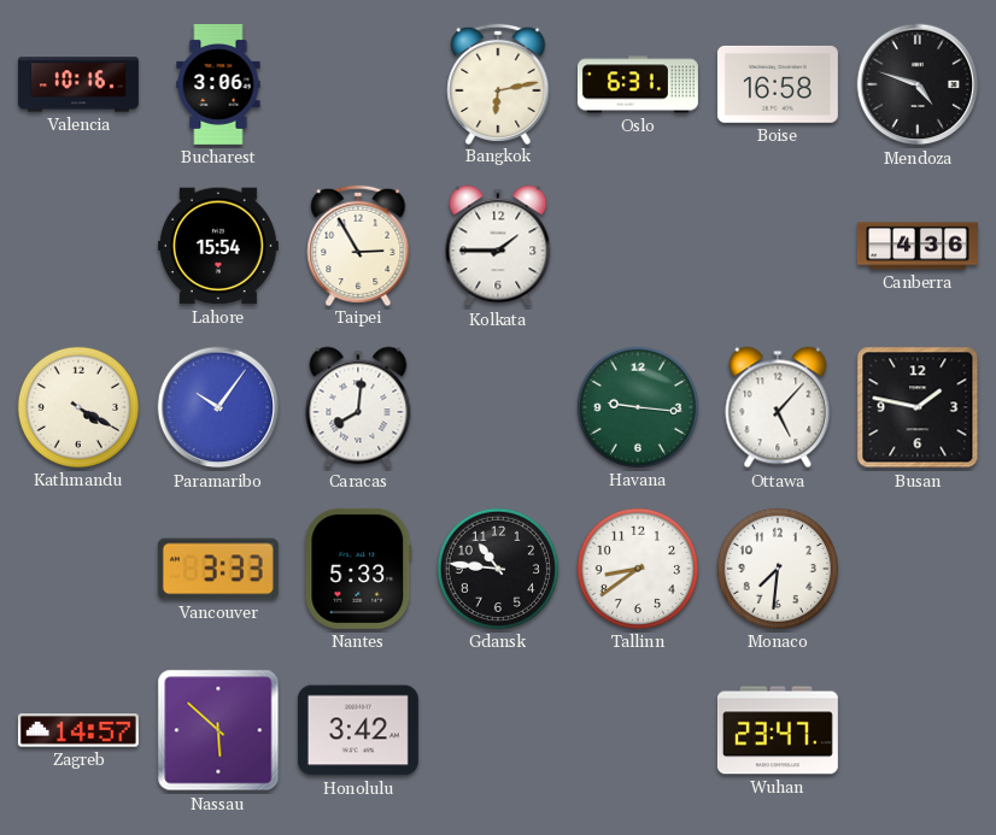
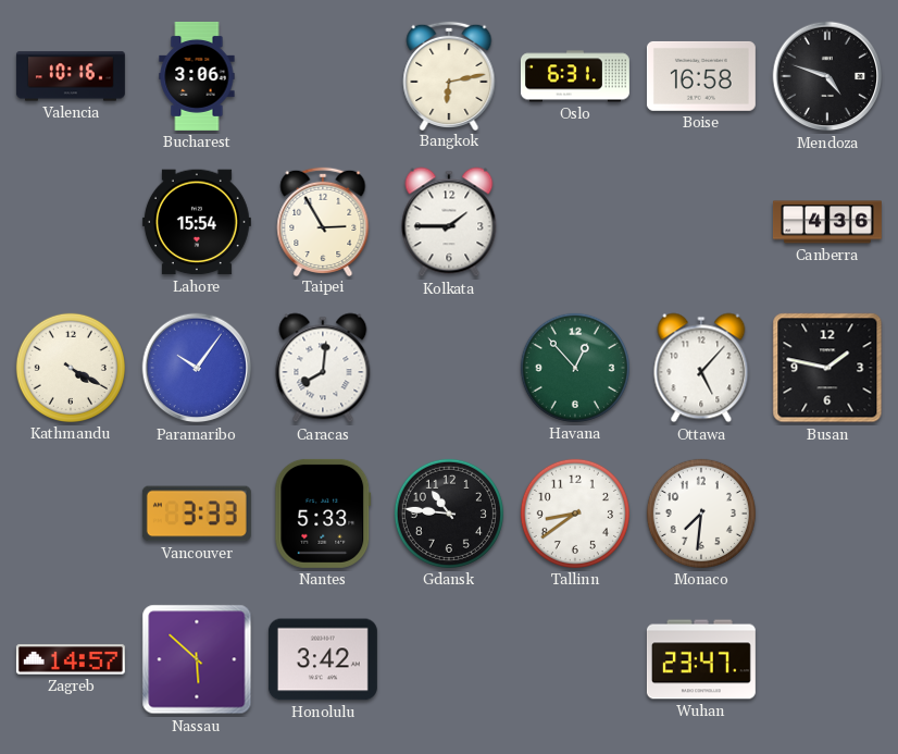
Havana: 9:16 -> 12:53 (575, 368)
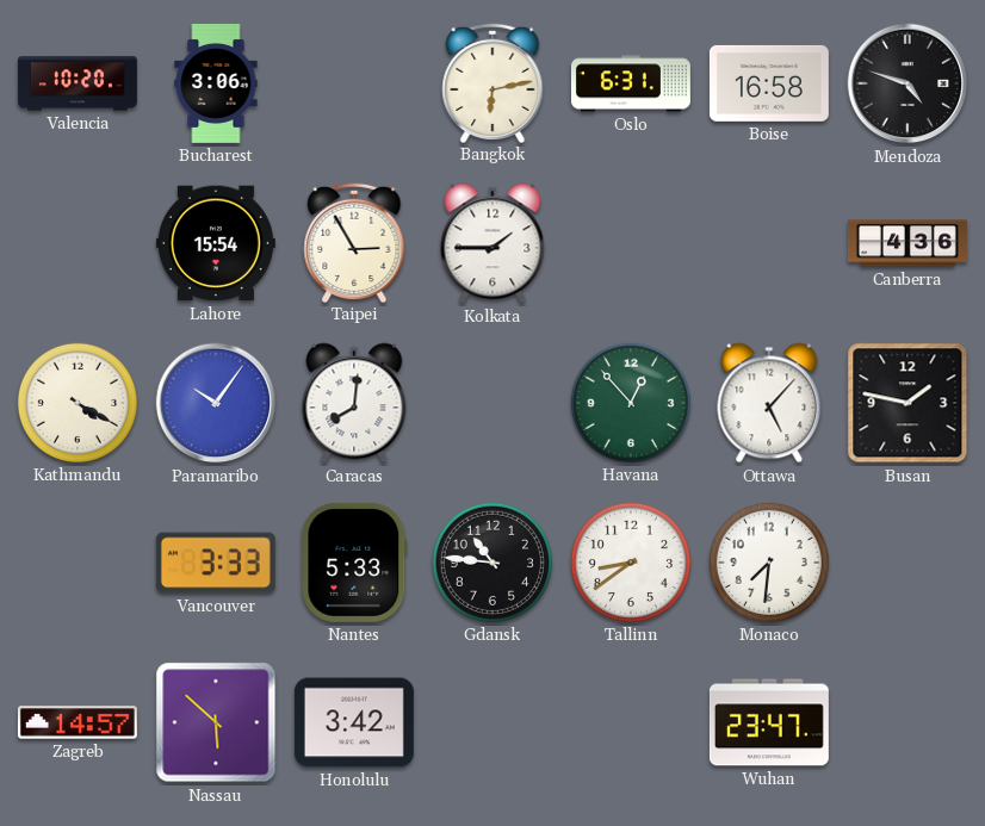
Valencia: 10:16 -> 10:20 (78, 83)
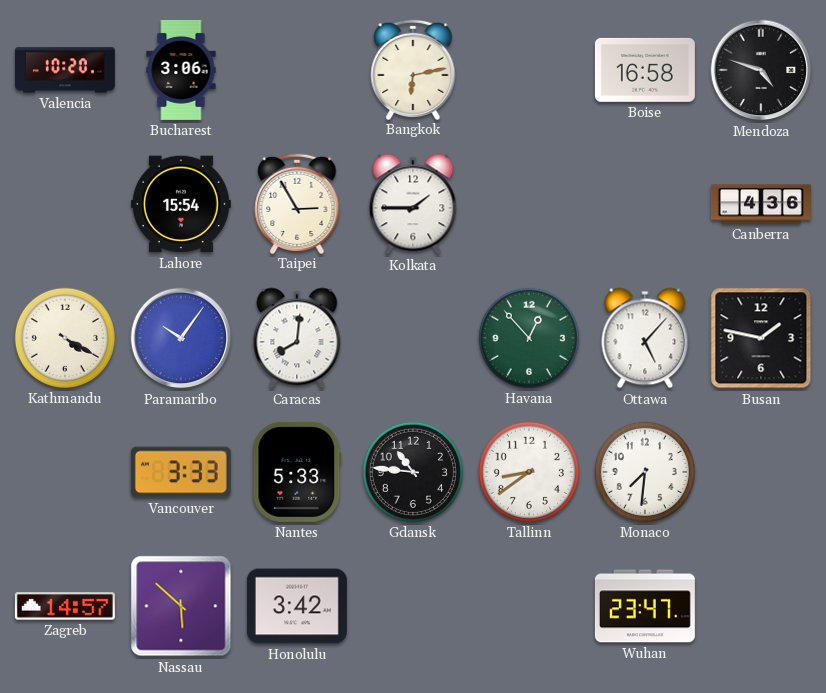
Oslo: 6:31 -> none (631, 83)
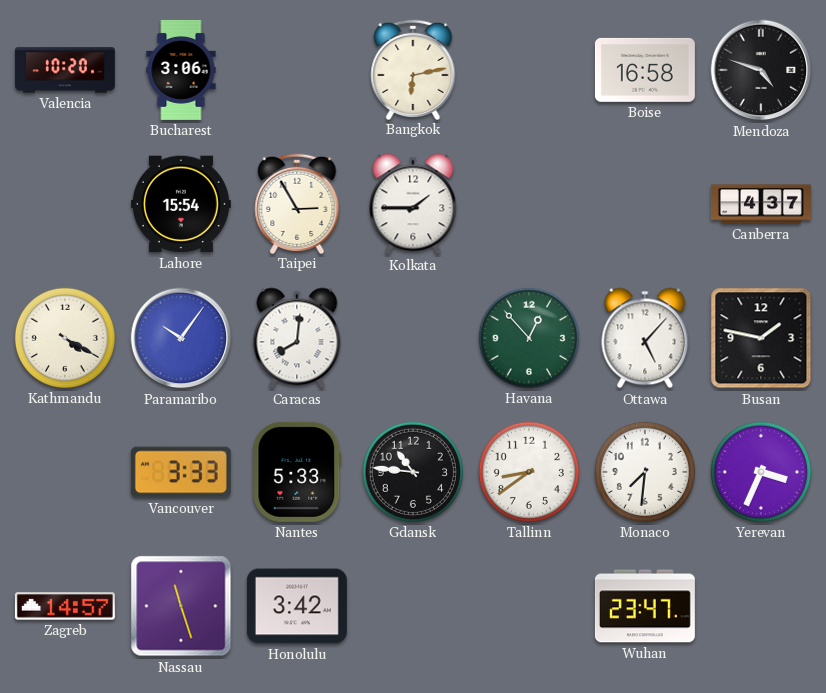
Canberra: 4:36 -> 4:37 (761, 204)
Yerevan: none -> 3:34 (761, 472)
Nassau: 5:52 -> 11:27 (181, 606)
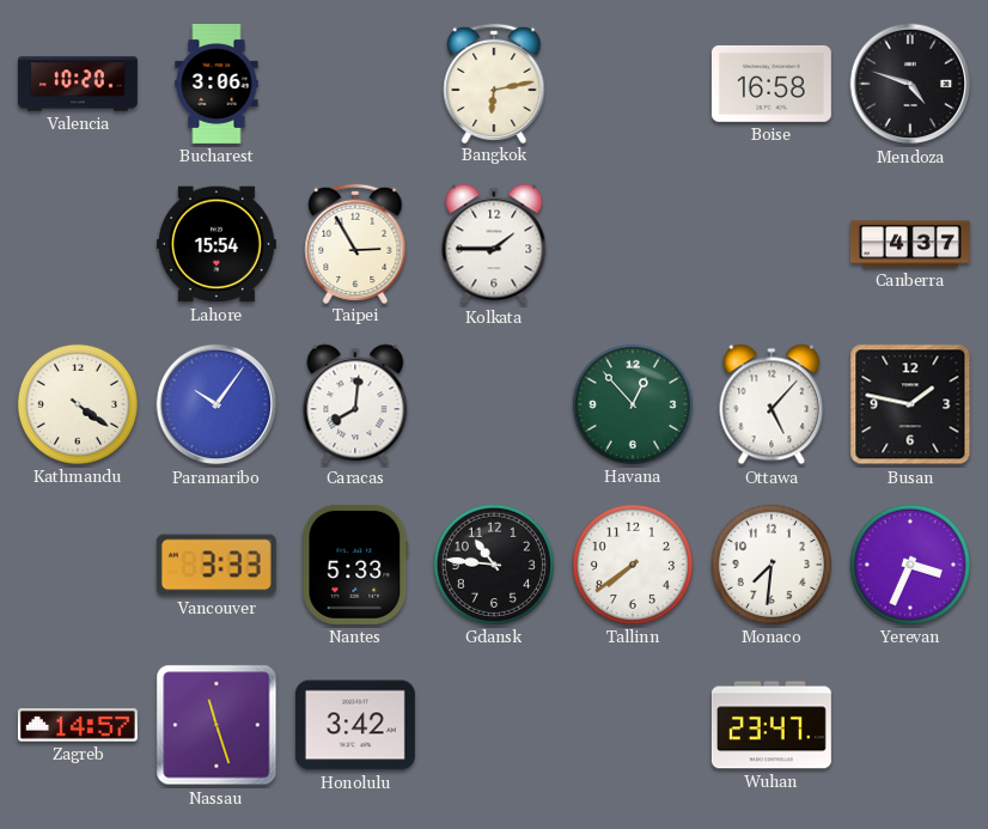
Kathmandu: 4:20 -> 4:21 (78, 404)
Tallinn: 8:39 -> 7:39 (633, 565)
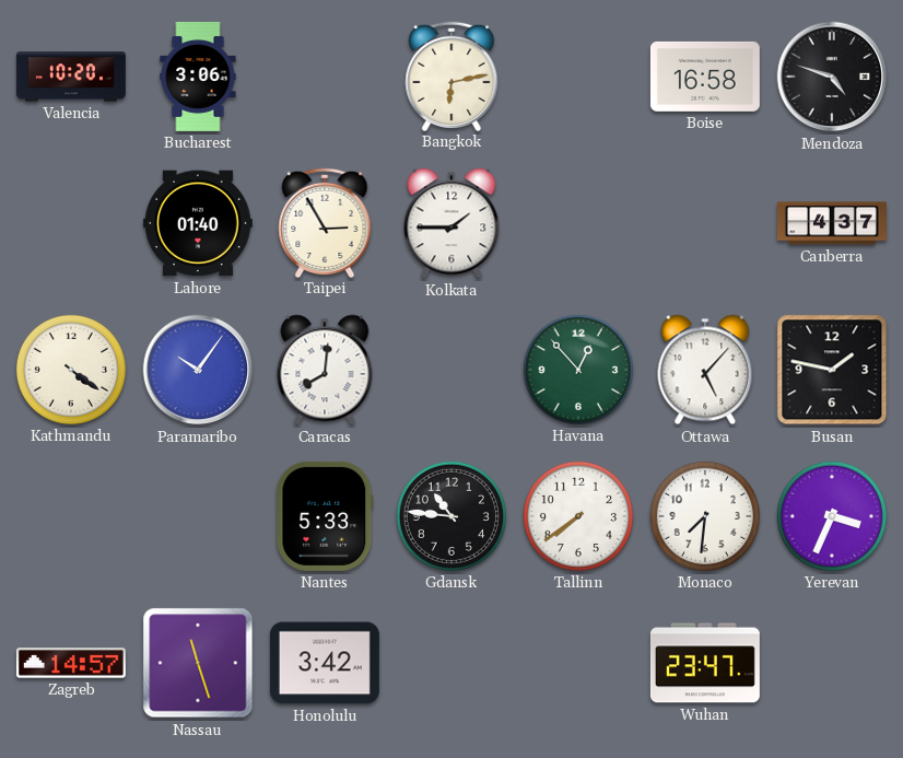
Lahore: 15:54 -> 01:40 (198, 223)
Vancouver: 3:33 -> none (216, 565)
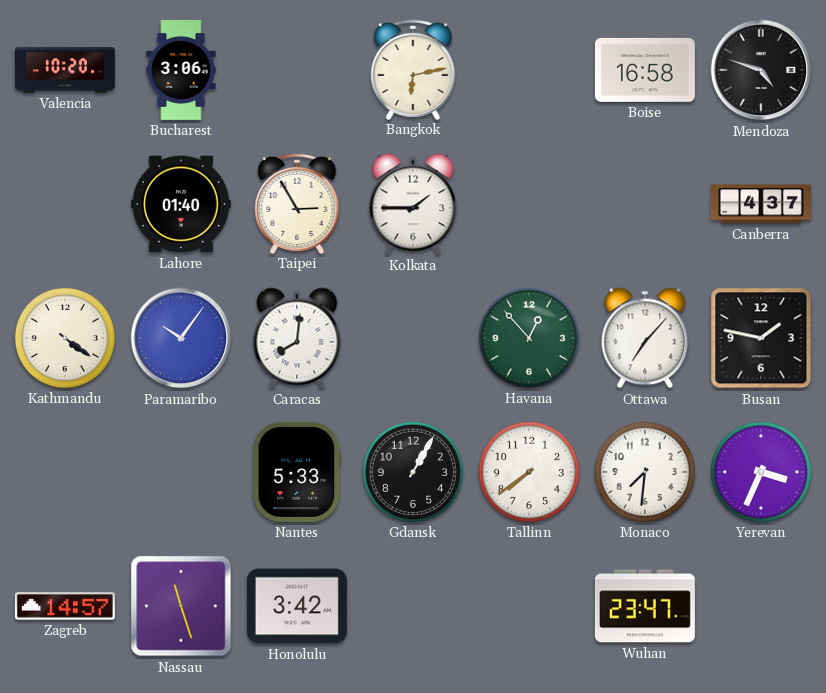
Ottawa: 5:07 -> 7:07 (645, 338)
Gdansk: 10:46 -> 1:05 (413, 472)
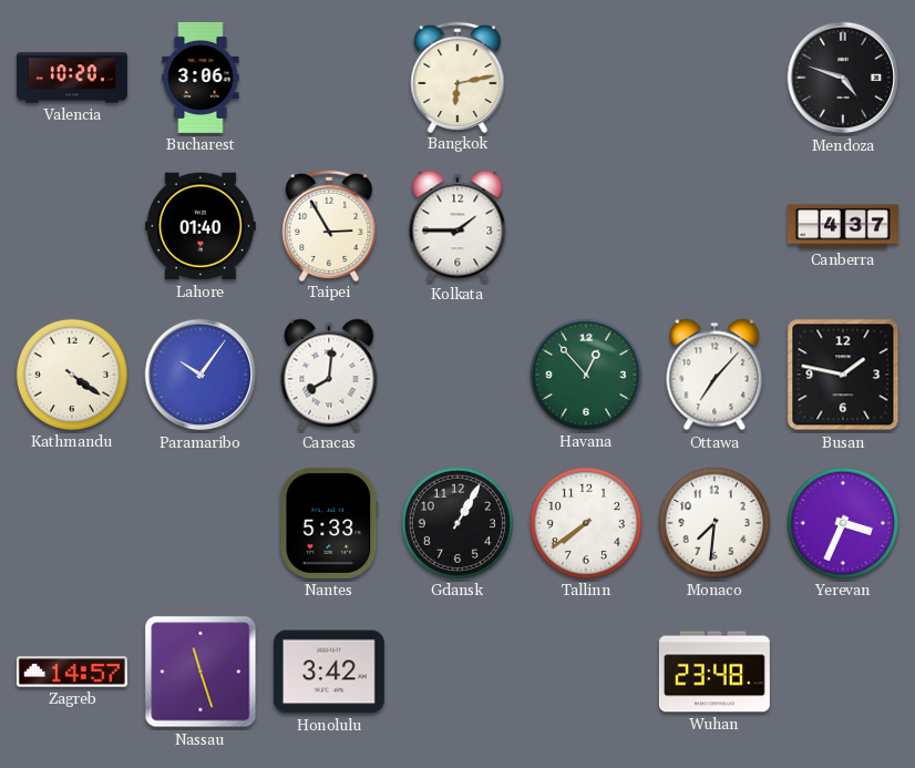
Boise: 16:58 -> none (645, 70)
Wuhan: 23:47 -> 23:48 (714, 672)
